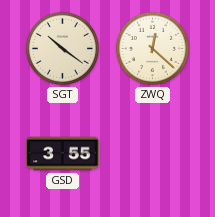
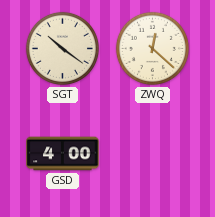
GSD: 3:55 -> 4:00 (63, 154)
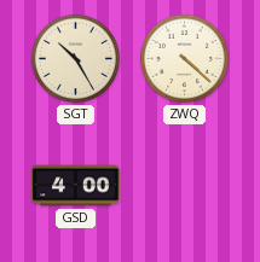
SGT: 10:21 -> 10:25 (75, 58)
ZWQ: 12:22 -> 4:22 (184, 58)
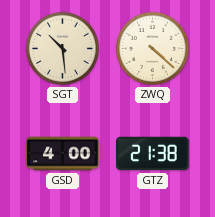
SGT: 10:25 -> 10:29 (62, 48)
GTZ: none -> 21:38 (153, 154)
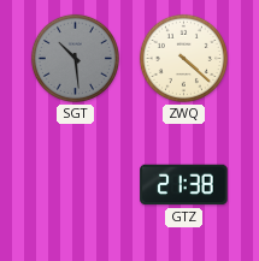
SGT dial: cream -> grey (75, 58)
GSD: 4:00 -> none (63, 154)
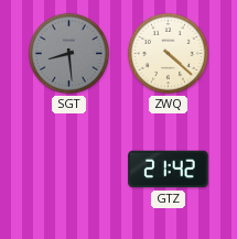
SGT: 10:29 -> 8:29 (68, 53)
GTZ: 21:38 -> 21:42 (169, 170)
